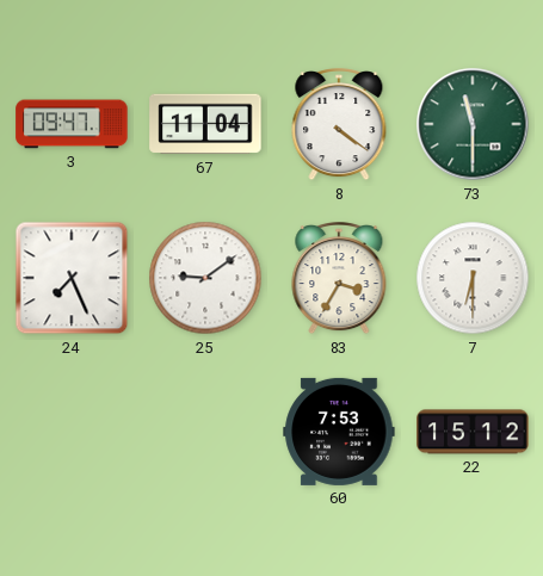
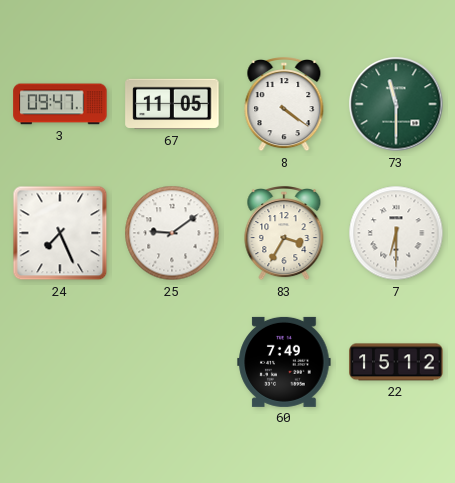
67: 11:04 -> 11:05 (172, 104)
60: 7:53 -> 7:49 (284, 362)
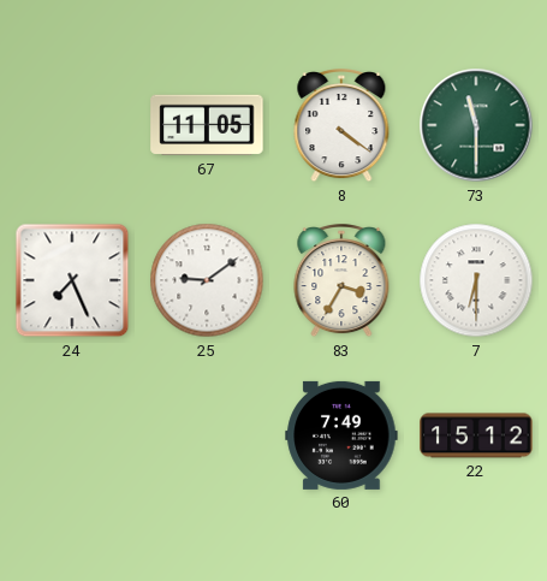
3: 09:47 -> none (60, 104)
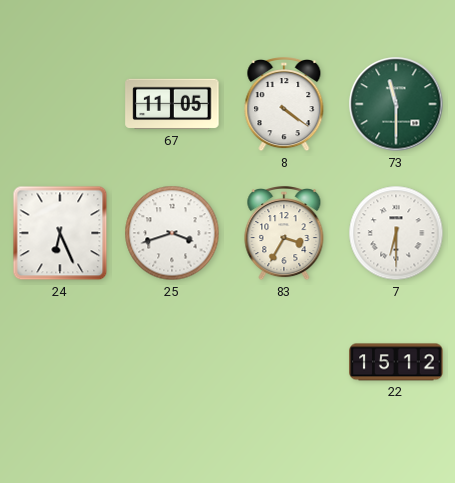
24: 7:26 -> 6:26 (60, 233)
25: 9:09 -> 3:42 (172, 233)
60: 7:49 -> none (341, 435)
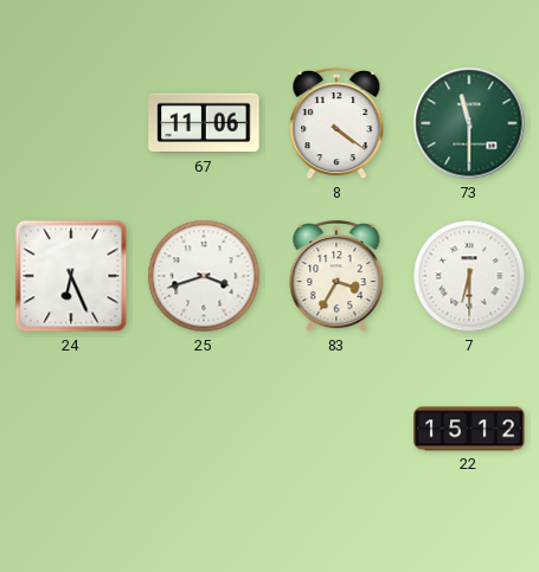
67: 11:05 -> 11:06 (204, 123)
